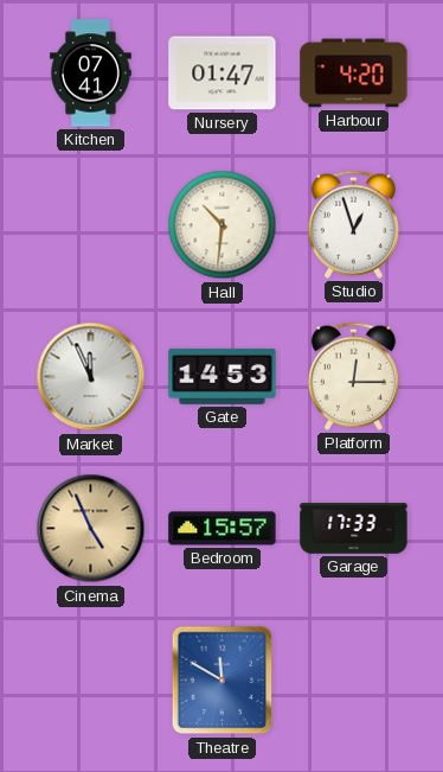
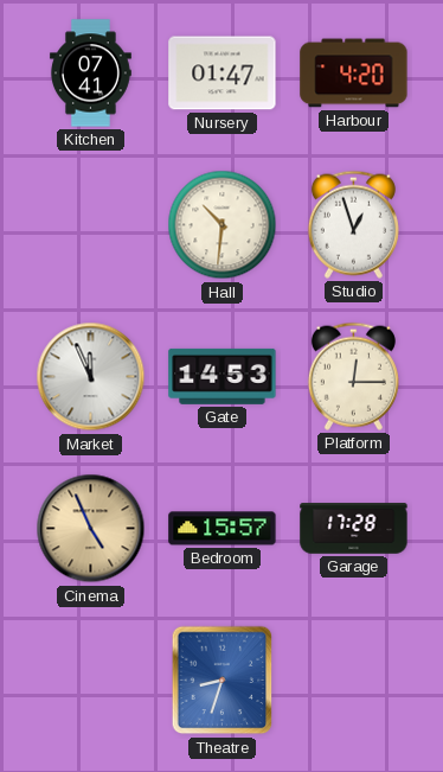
Garage: 17:33 -> 17:28 (354, 529)
Theatre: 11:50 -> 8:33 (223, 681)
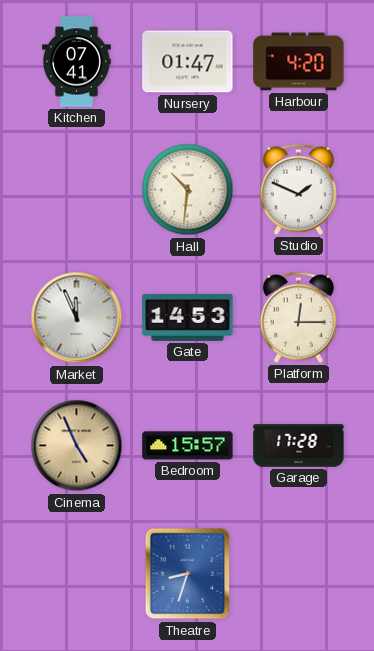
Studio: 12:57 -> 1:49 (298, 189)
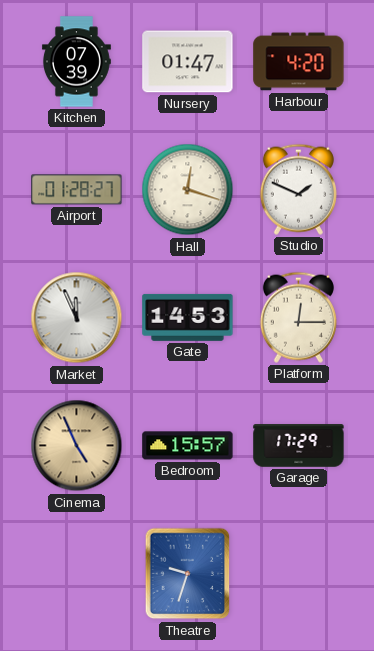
Kitchen: 07:41 -> 07:39 (76, 62)
Airport: none -> 01:28 (77, 190)
Hall: 10:31 -> 12:18 (188, 190)
Garage: 17:28 -> 17:29 (299, 446)
Theatre: 8:33 -> 9:33 (188, 574)
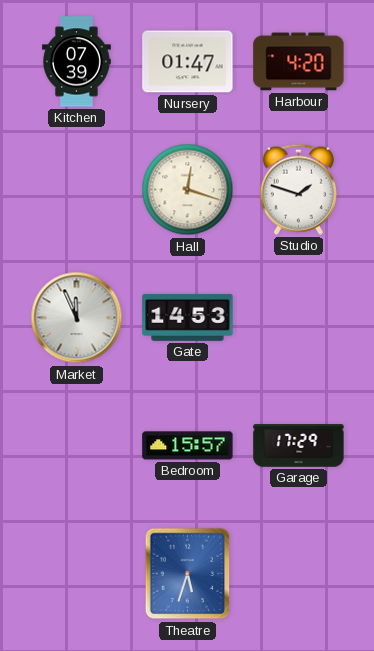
Airport: 01:28 -> none (77, 190)
Studio: 1:49 -> 1:48 (298, 189)
Platform: 12:15 -> none (298, 317)
Cinema: 4:56 -> none (77, 446)
Theatre: 9:33 -> 5:33 (188, 574)
